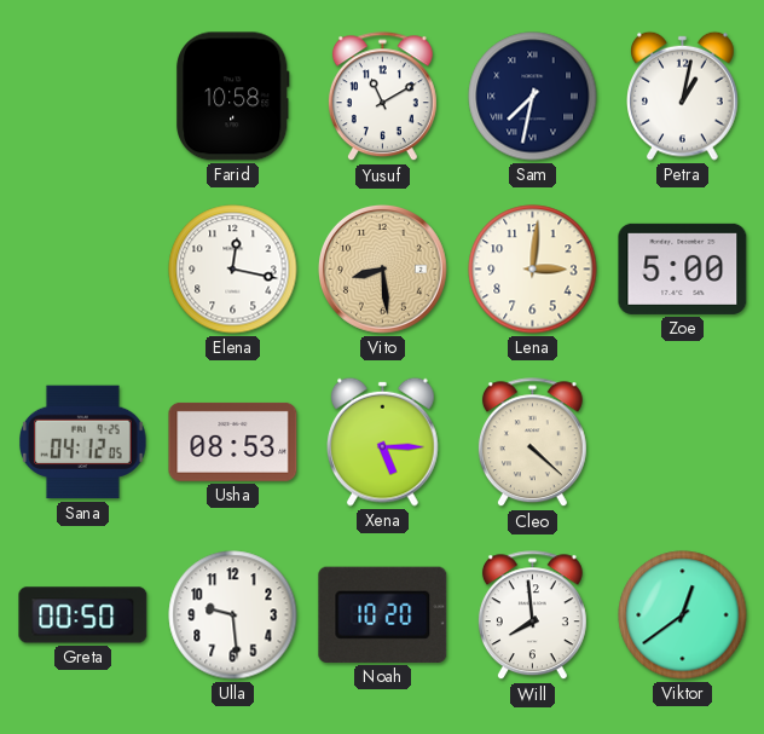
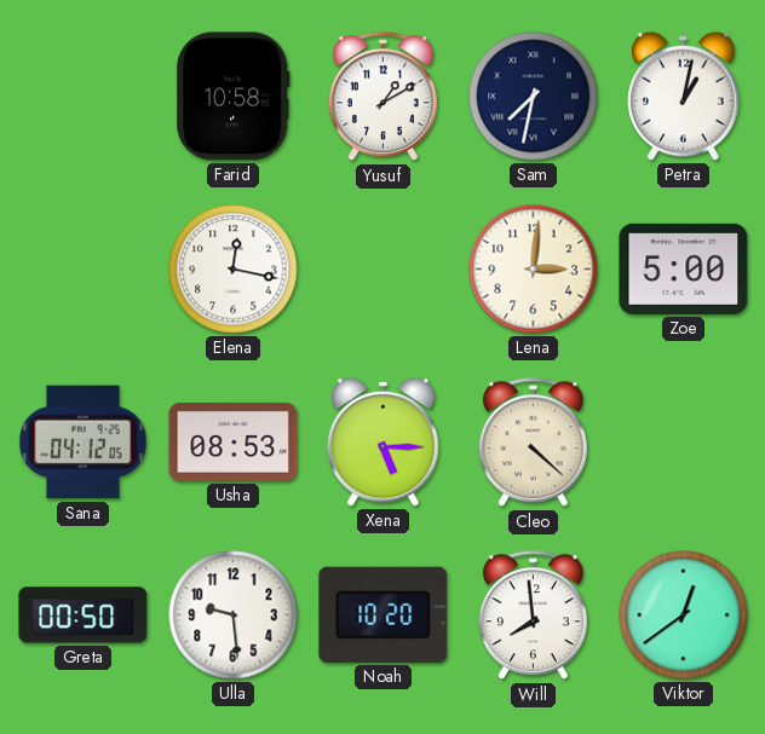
Yusuf: 11:10 -> 1:10 (382, 97)
Vito: 8:29 -> none (382, 268)
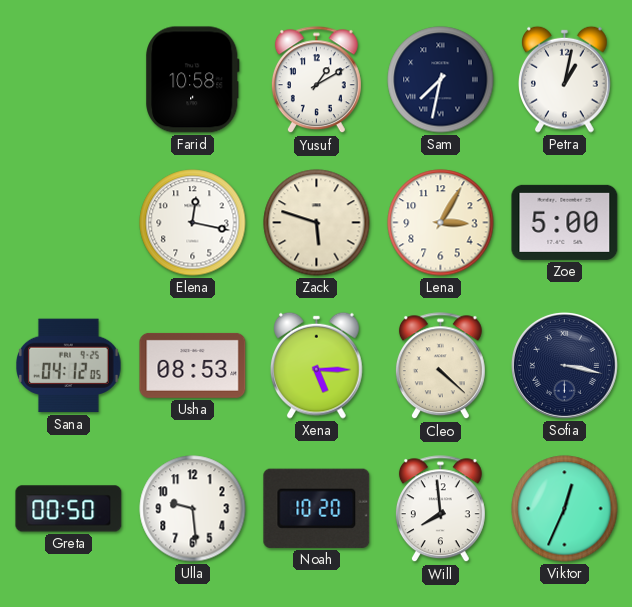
Zack: none -> 5:48 (317, 223)
Lena: 3:01 -> 3:05 (441, 223)
Sofia: none -> 3:17 (564, 365)
Viktor: 12:39 -> 12:34 (565, 509)
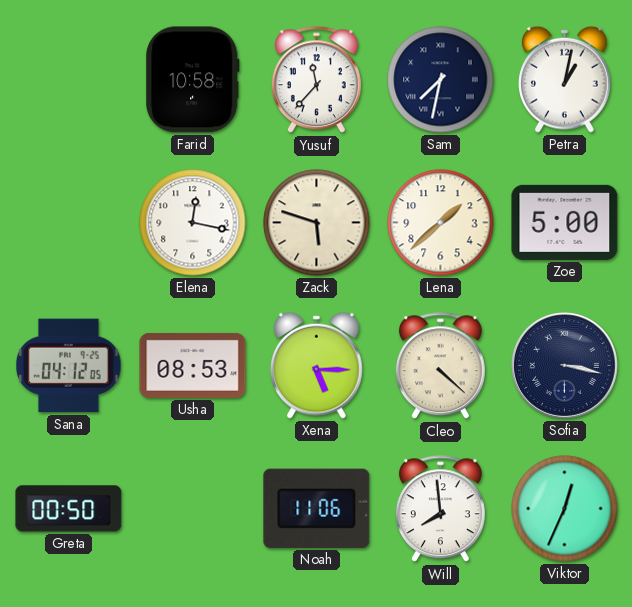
Yusuf: 1:10 -> 11:37 (316, 80)
Lena: 3:05 -> 1:38 (441, 223)
Ulla: 9:29 -> none (193, 509)
Noah: 10:20 -> 11:06 (317, 508)
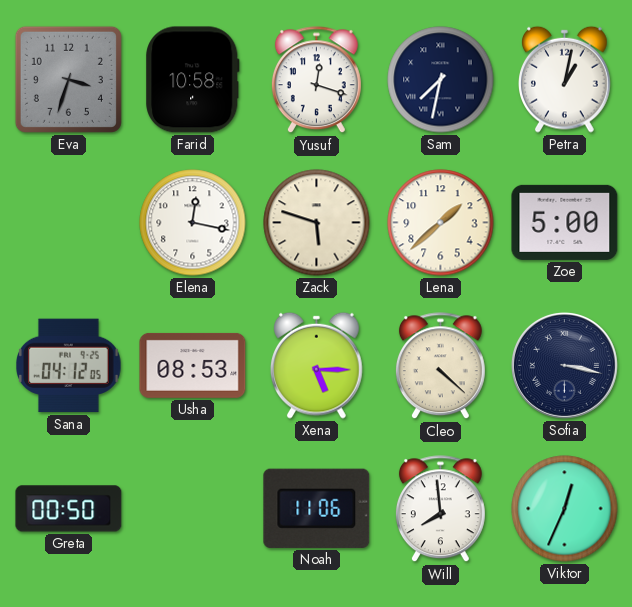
Eva: none -> 3:33 (68, 79)
Yusuf: 11:37 -> 12:18 (316, 80)
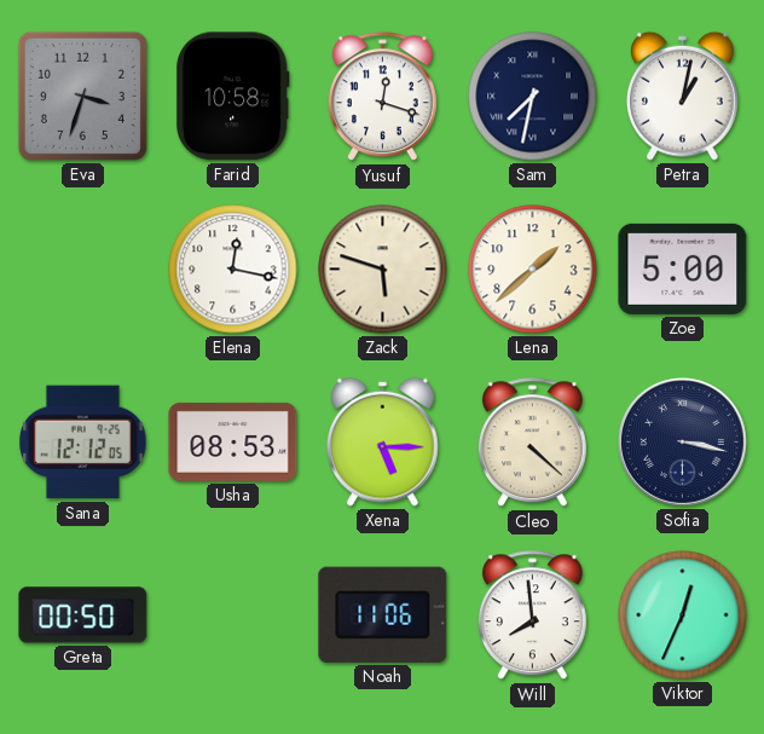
Sana: 04:12 -> 12:12 (83, 443)
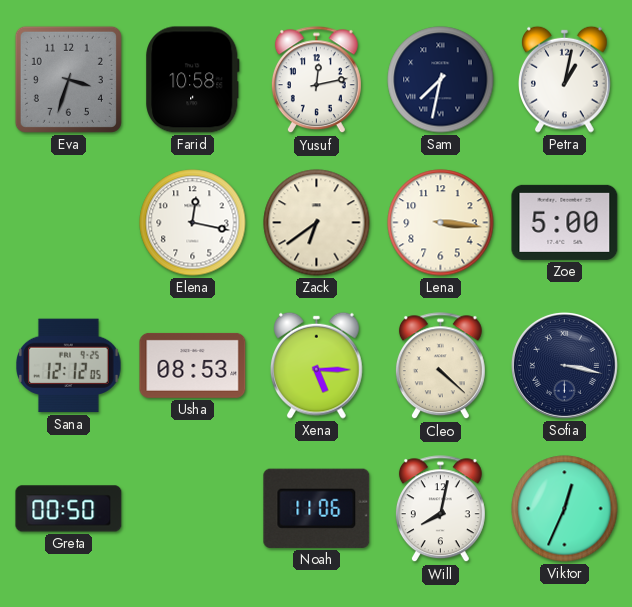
Yusuf: 12:18 -> 12:13 (316, 80)
Zack: 5:48 -> 6:39 (317, 223)
Lena: 1:38 -> 3:16 (441, 223)
Will: 7:59 -> 8:02 (440, 509)
